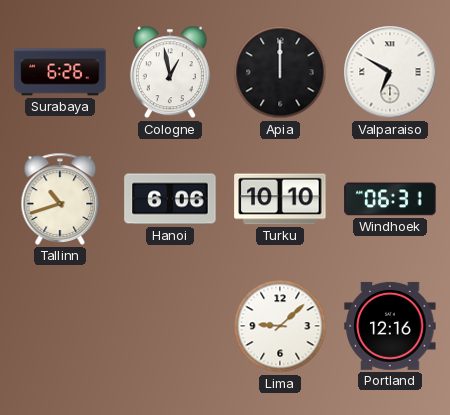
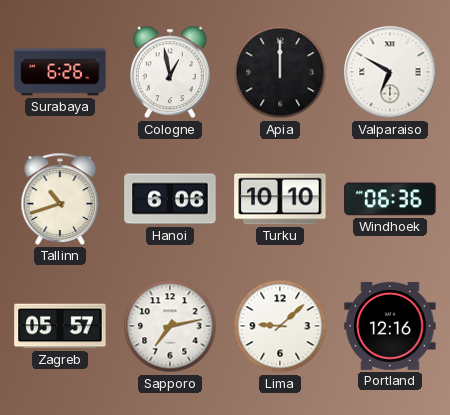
Windhoek: 06:31 -> 06:36 (390, 199)
Zagreb: none -> 05:57 (60, 326)
Sapporo: none -> 7:13 (170, 326)
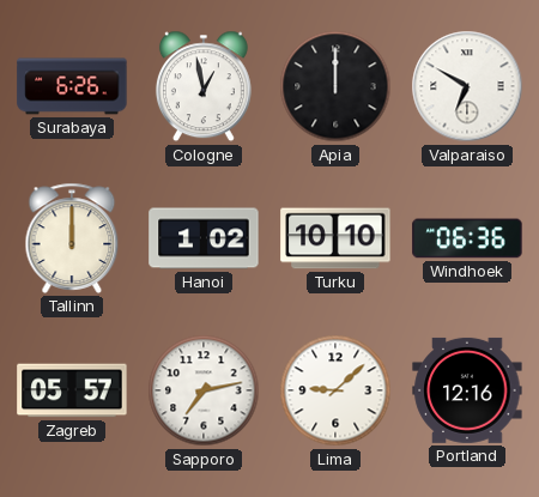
Tallinn: 10:42 -> 12:00 (72, 238)
Hanoi: 6:06 -> 1:02 (204, 238)
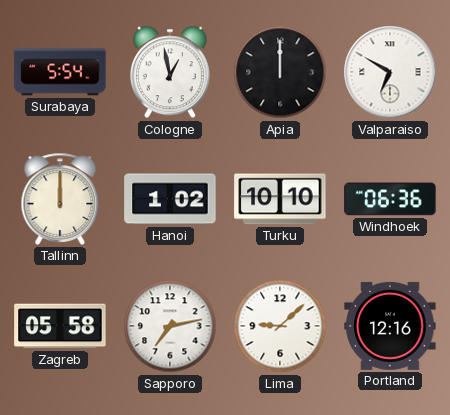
Surabaya: 6:26 -> 5:54 (60, 72)
Zagreb: 05:57 -> 05:58 (60, 326)
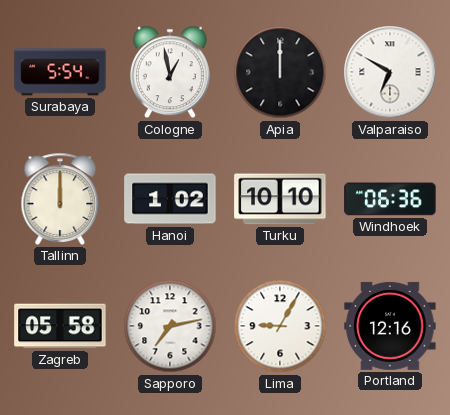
Lima: 9:08 -> 9:05 (280, 326)
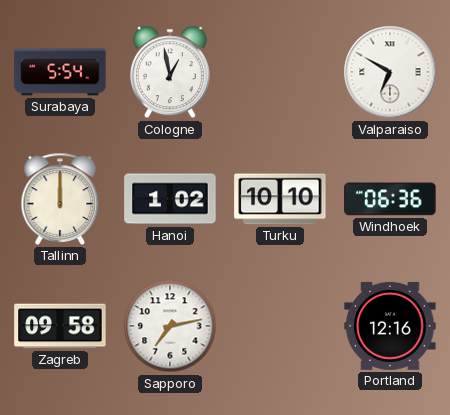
Apia: 12:00 -> none (280, 72)
Zagreb: 05:58 -> 09:58 (60, 326)
Lima: 9:05 -> none (280, 326)
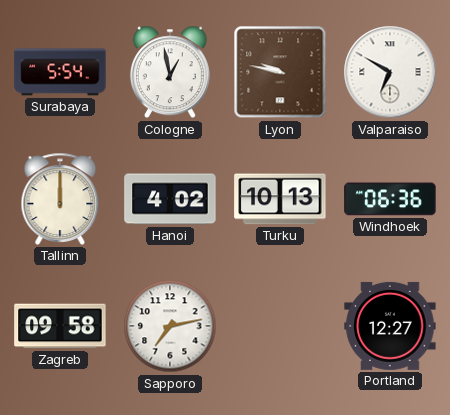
Lyon: none -> 9:47 (280, 72)
Hanoi: 1:02 -> 4:02 (170, 199)
Turku: 10:10 -> 10:13 (280, 199)
Portland: 12:16 -> 12:27 (390, 326)
